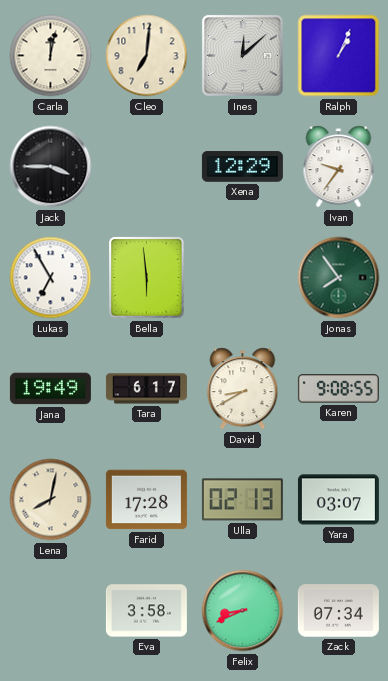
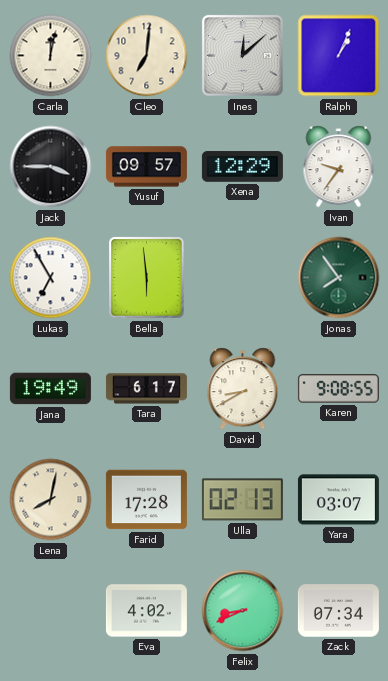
Yusuf: none -> 09:57 (146, 167)
Eva: 3:58 -> 4:02 (146, 611)
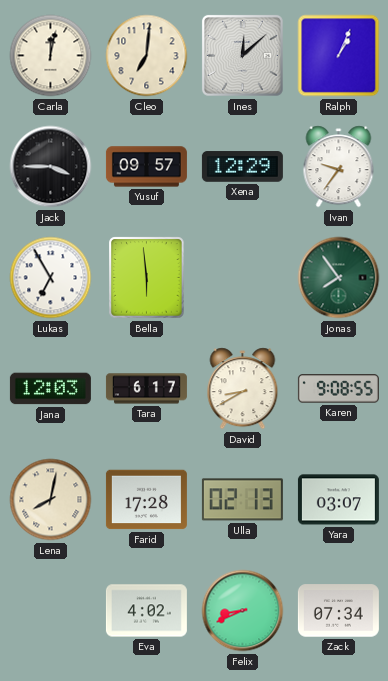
Jana: 19:49 -> 12:03 (50, 389)
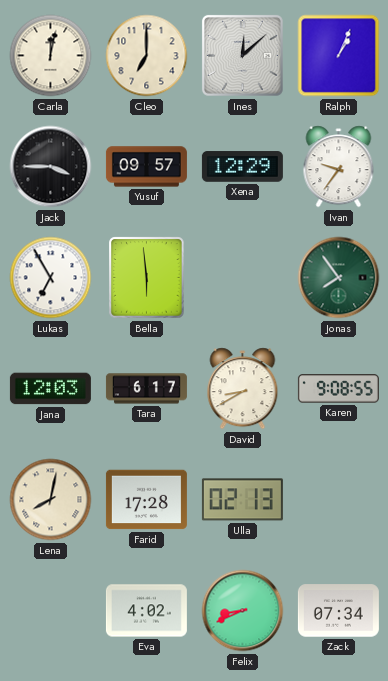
Cleo: 7:01 -> 7:00 (147, 56)
Yara: 03:07 -> none (338, 500)
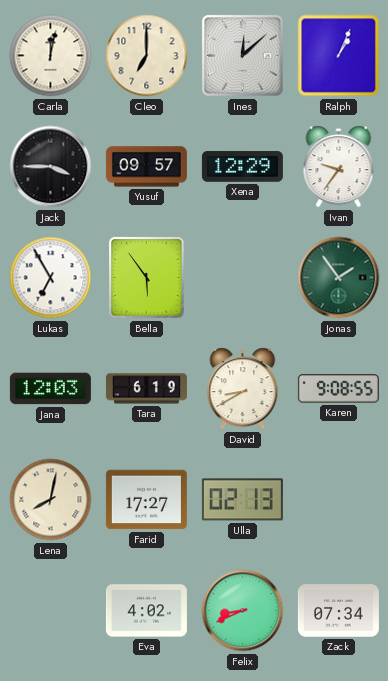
Bella: 5:59 -> 5:54 (147, 278)
Jonas: 7:54 -> 1:54 (339, 278)
Tara: 6:17 -> 6:19 (146, 389)
Farid: 17:28 -> 17:27 (146, 500)
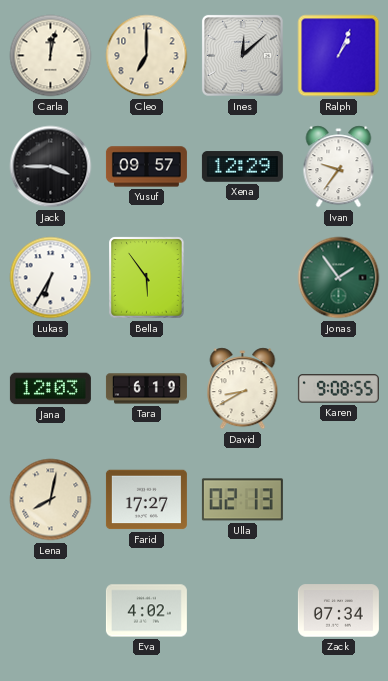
Lukas: 6:55 -> 6:35 (51, 278)
Felix: 8:41 -> none (243, 611)
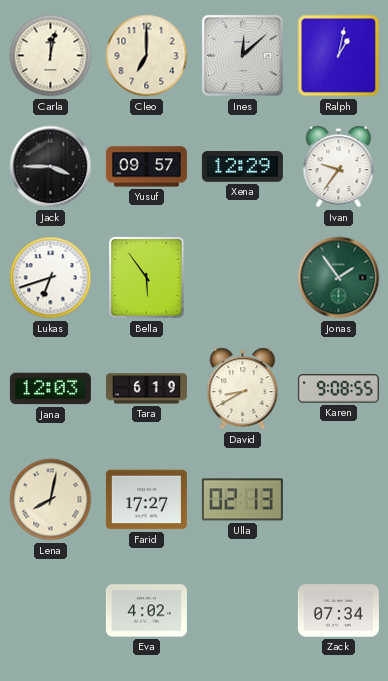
Ralph: 1:04 -> 1:02 (339, 56)
Lukas: 6:35 -> 6:42 (51, 278)
